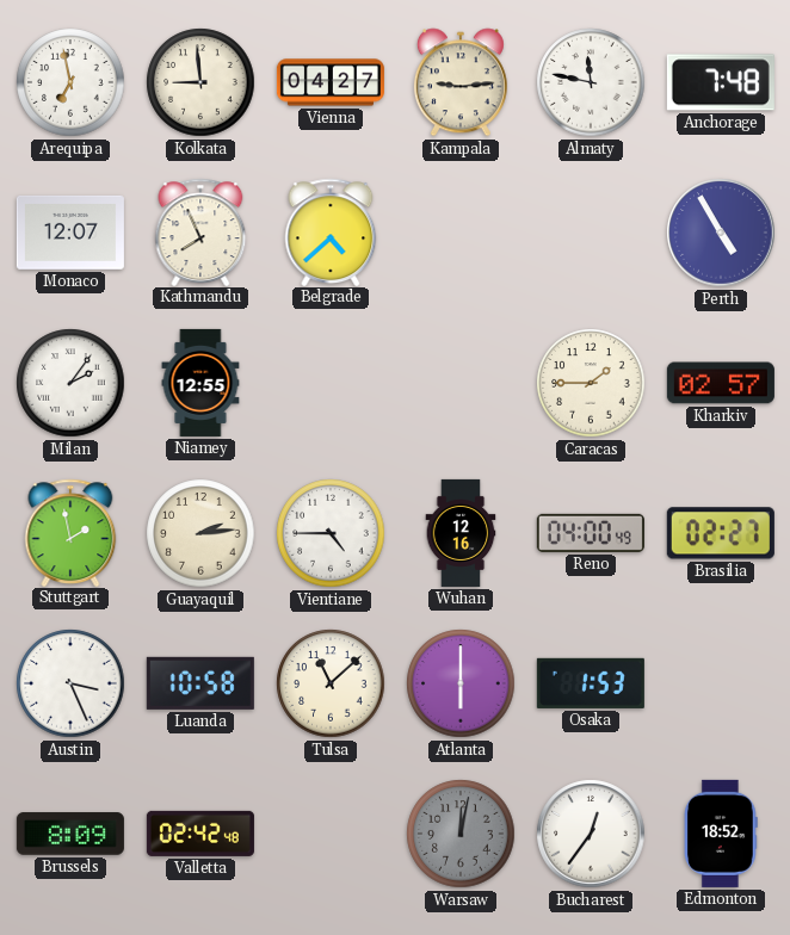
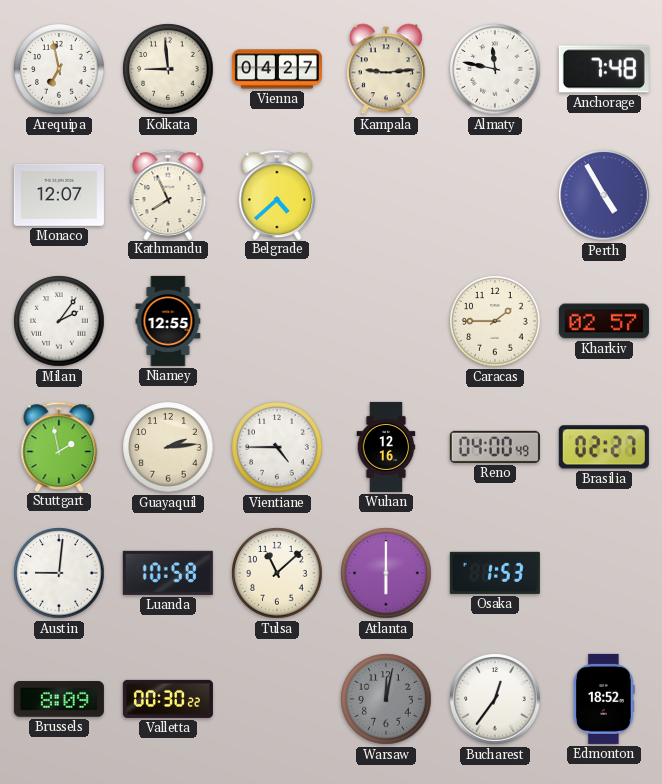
Austin: 3:26 -> 9:01 (59, 573)
Valletta: 02:42 -> 00:30 (168, 699)
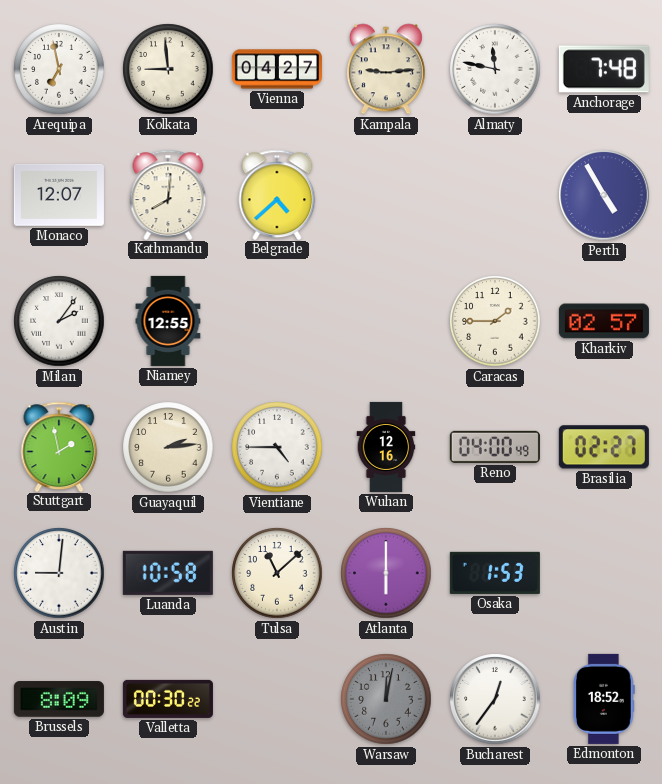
Kathmandu: 7:56 -> 8:01 (168, 194)
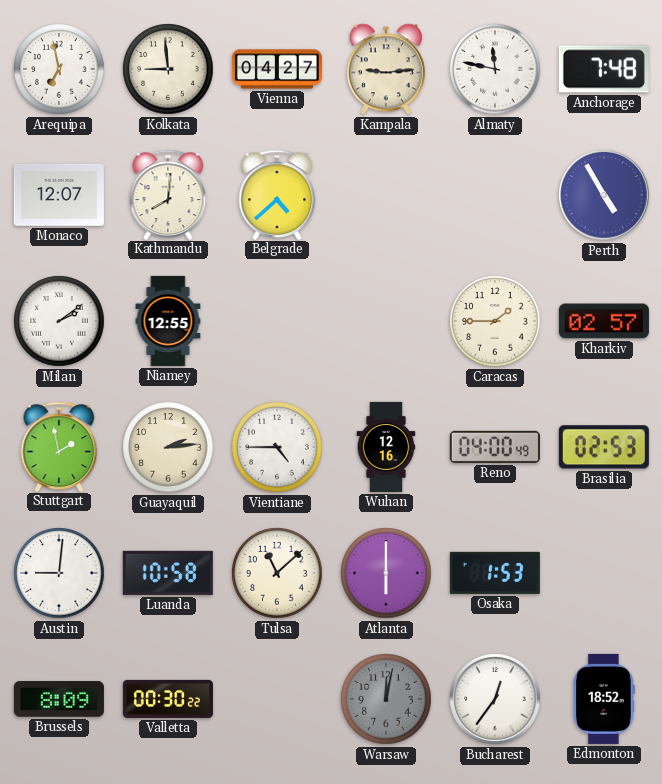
Milan: 2:06 -> 2:09 (59, 321)
Brasilia: 02:27 -> 02:53 (604, 447)
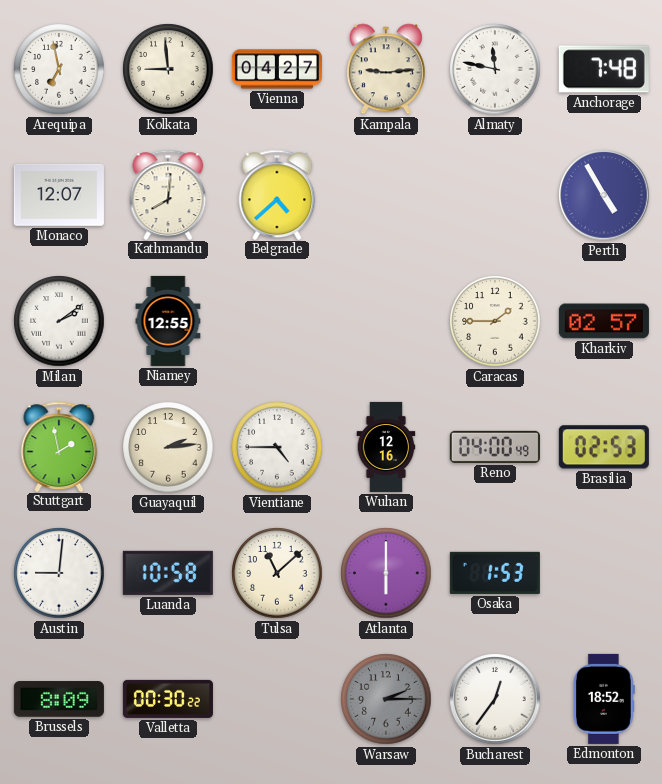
Warsaw: 12:02 -> 2:15 (386, 699)
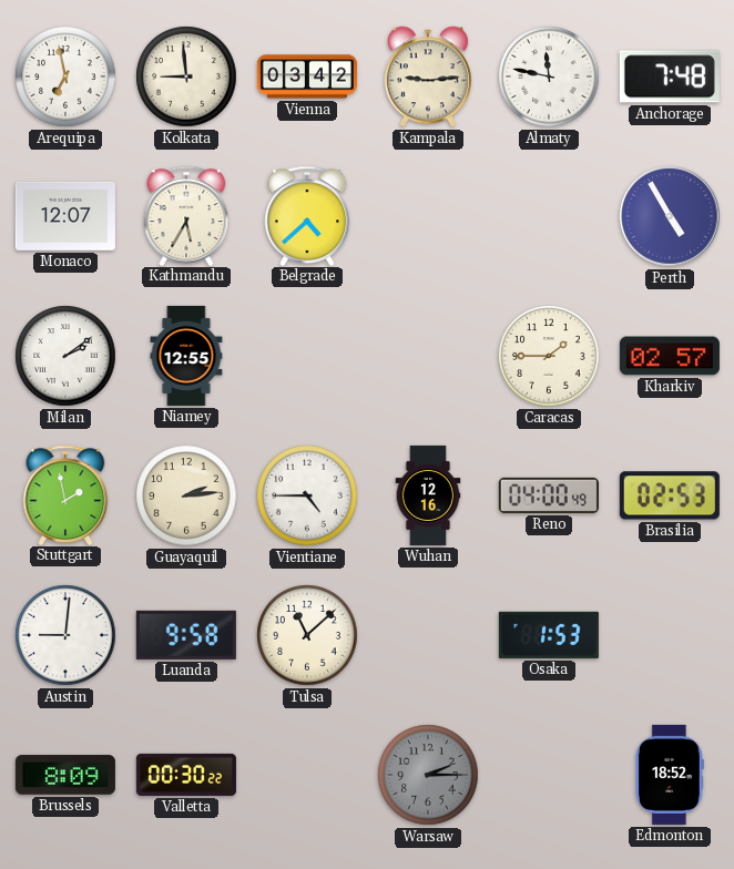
Vienna: 04:27 -> 03:42 (307, 76)
Kathmandu: 8:01 -> 5:35 (186, 215)
Luanda: 10:58 -> 9:58 (186, 635)
Atlanta: 6:00 -> none (386, 573)
Bucharest: 12:36 -> none (495, 699)
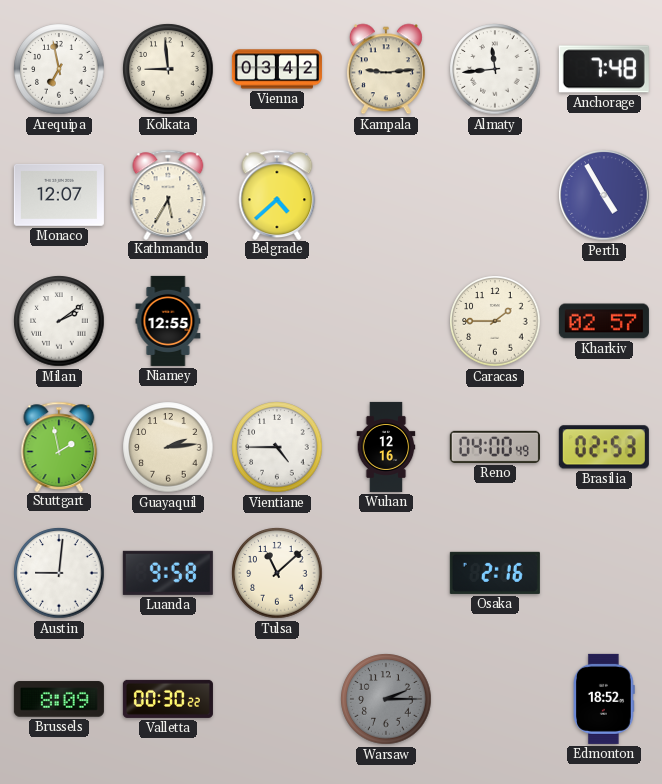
Almaty: 11:47 -> 11:44 (495, 69)
Osaka: 1:53 -> 2:16 (495, 573)
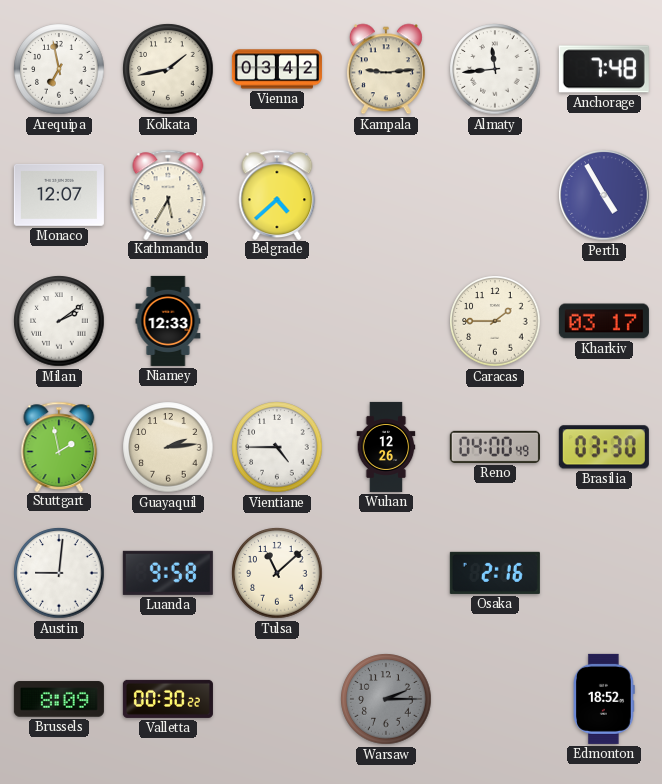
Kolkata: 8:59 -> 1:43 (168, 69)
Niamey: 12:55 -> 12:33 (168, 321)
Kharkiv: 02:57 -> 03:17 (604, 321)
Wuhan: 12:16 -> 12:26 (386, 447)
Brasilia: 02:53 -> 03:30 (604, 447)
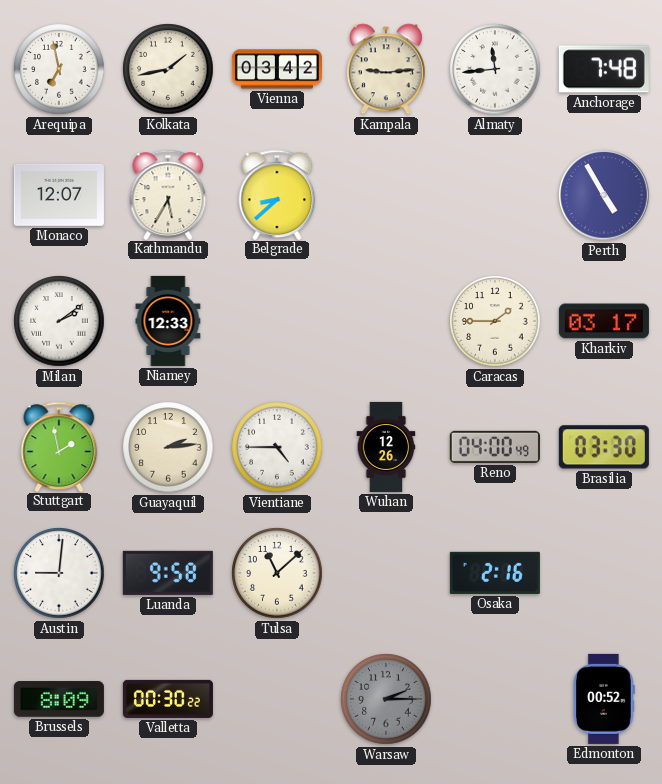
Belgrade: 4:38 -> 8:38 (277, 194)
Edmonton: 18:52 -> 00:52 (605, 699)
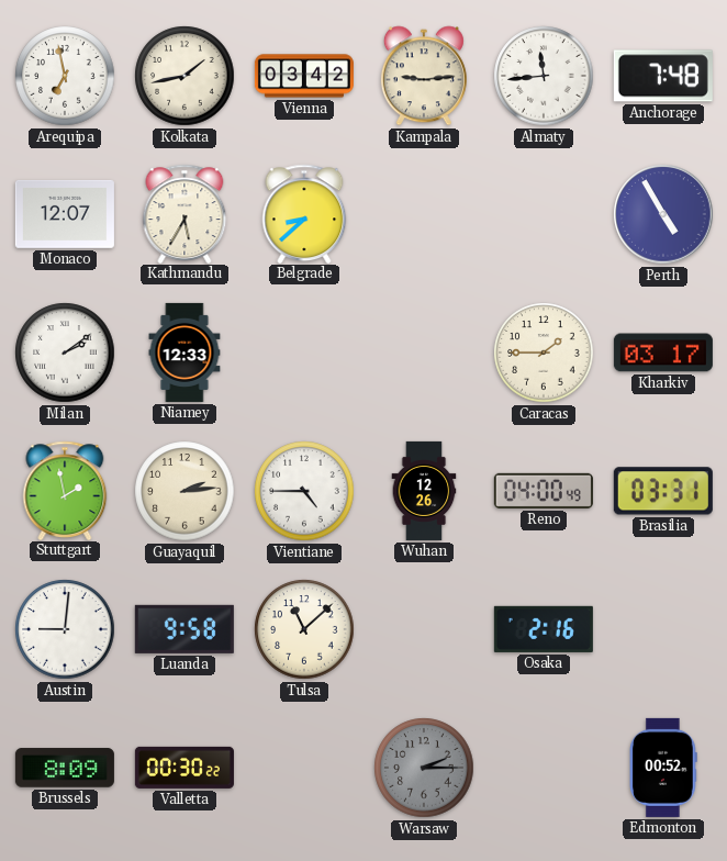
Brasilia: 03:30 -> 03:31 (663, 491)
